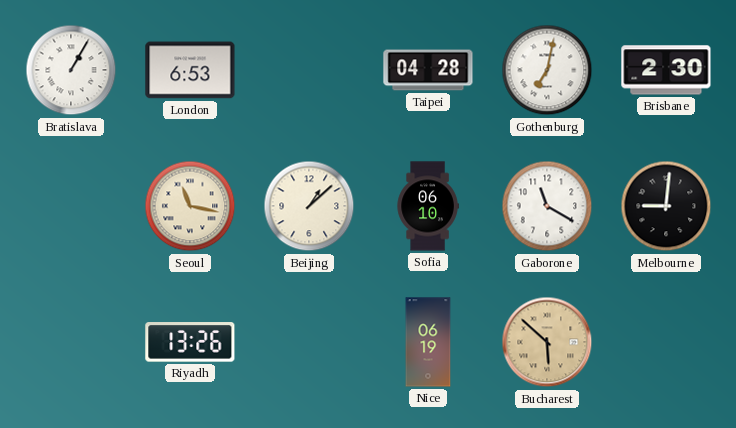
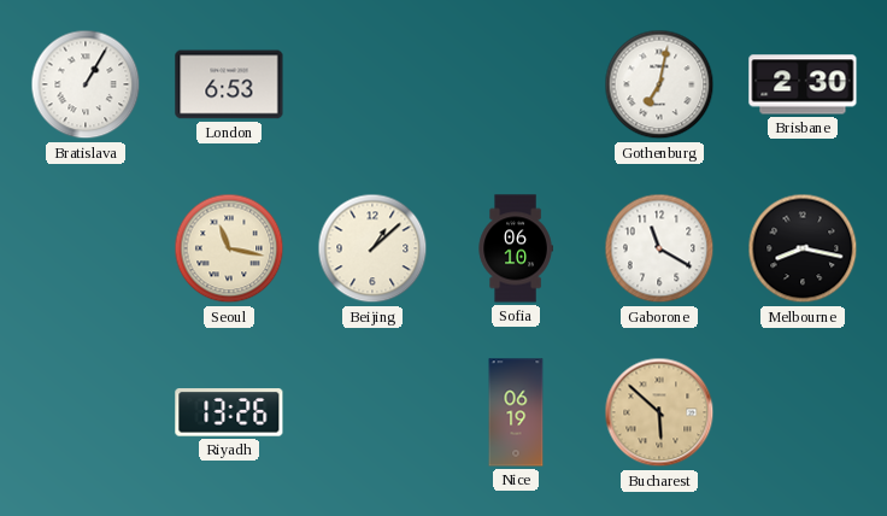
Taipei: 04:28 -> none (428, 70)
Melbourne: 9:01 -> 8:17 (803, 248)
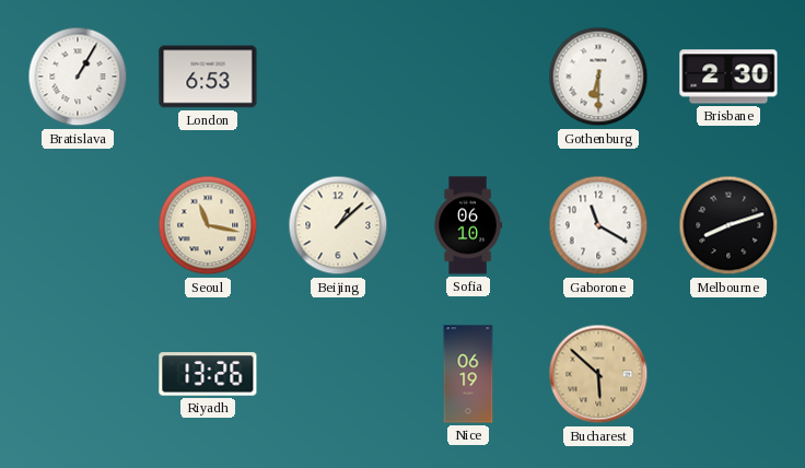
Gothenburg: 7:02 -> 6:30 (598, 77)
Melbourne: 8:17 -> 8:12 (728, 225)
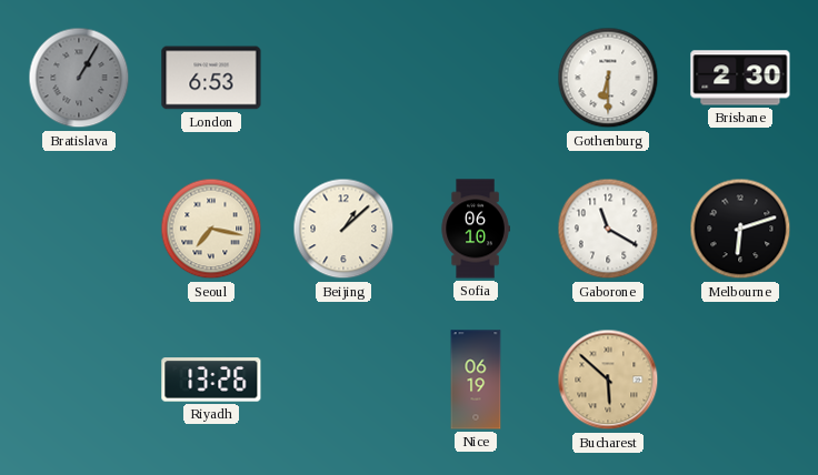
Bratislava dial: white -> grey (79, 78)
Seoul: 11:17 -> 7:17 (211, 229)
Melbourne: 8:12 -> 6:12 (740, 229)
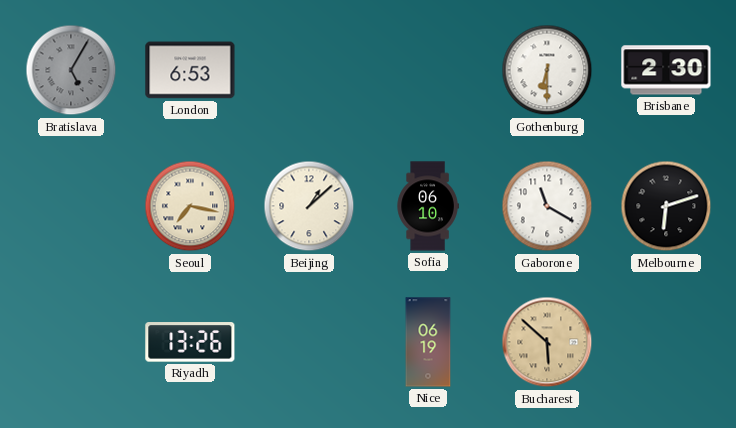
Bratislava: 1:05 -> 5:05 (71, 70)
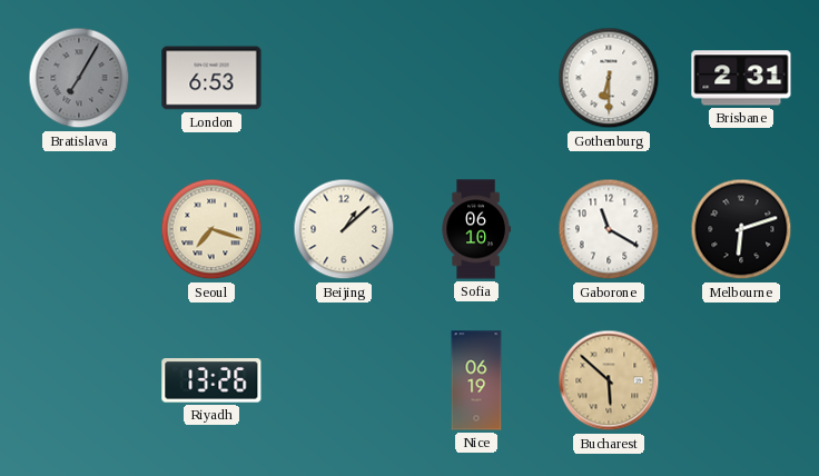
Bratislava: 5:05 -> 7:05 (79, 78)
Brisbane: 2:30 -> 2:31 (741, 78)
Seoul: 7:17 -> 7:18 (211, 229)
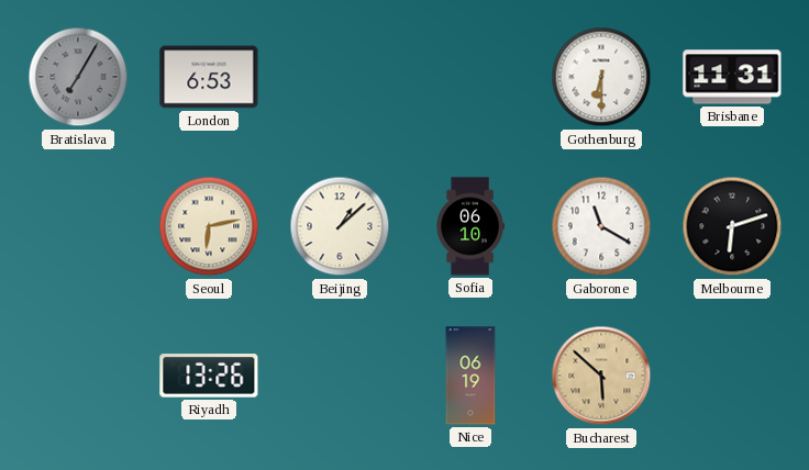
Brisbane: 2:31 -> 11:31 (732, 77)
Seoul: 7:18 -> 6:13 (209, 226)
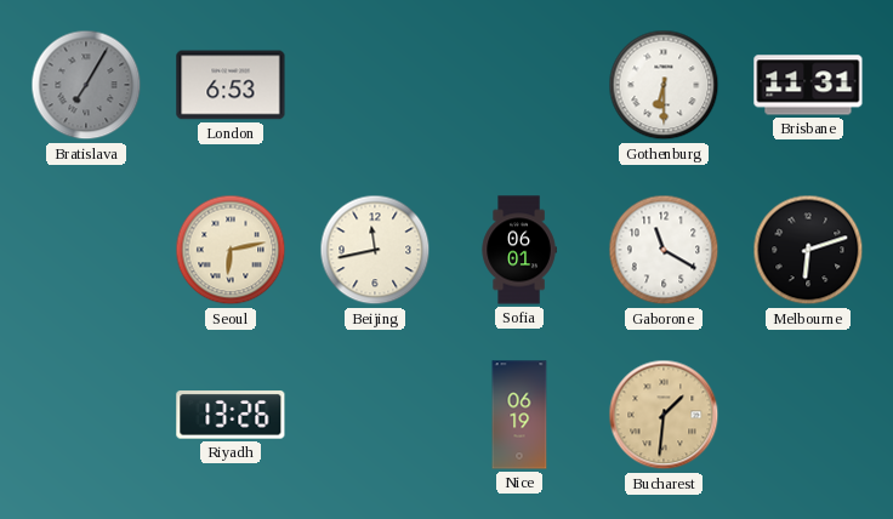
Beijing: 1:08 -> 11:43 (375, 250)
Sofia: 06:10 -> 06:01 (519, 250)
Bucharest: 5:52 -> 1:31 (664, 415)
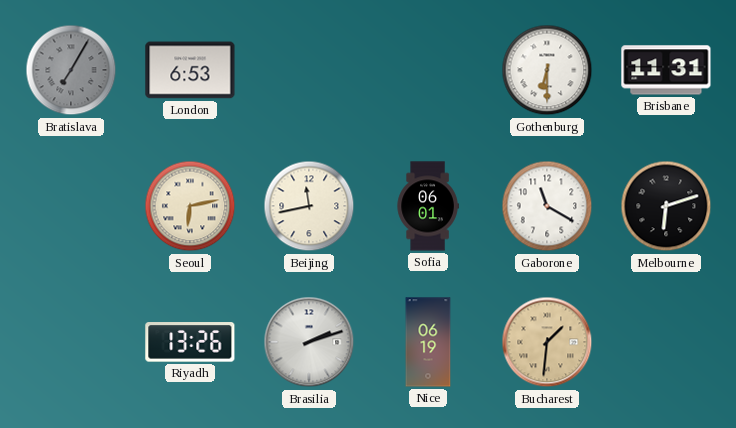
Brasilia: none -> 2:12 (309, 342)
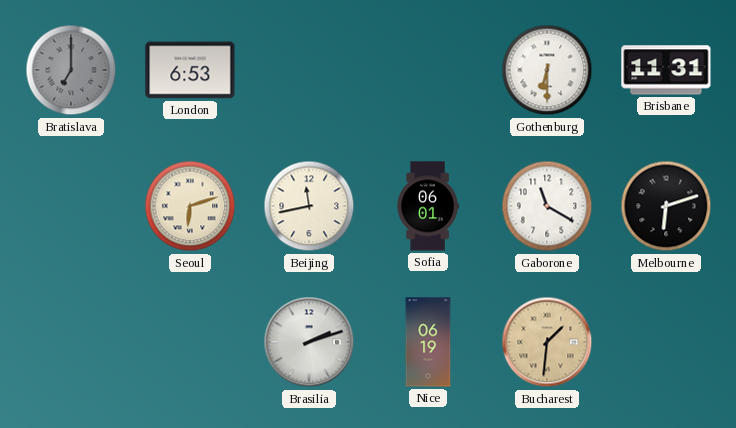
Bratislava: 7:05 -> 7:00 (71, 70)
Seoul: 6:13 -> 6:12 (190, 206)
Riyadh: 13:26 -> none (190, 342)
